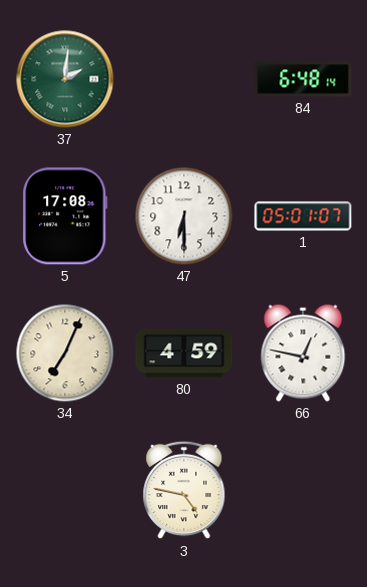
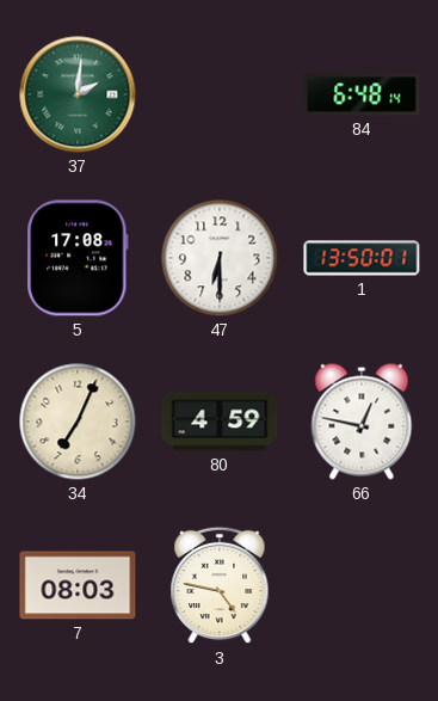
1: 05:01 -> 13:50 (362, 258)
7: none -> 08:03 (78, 585)
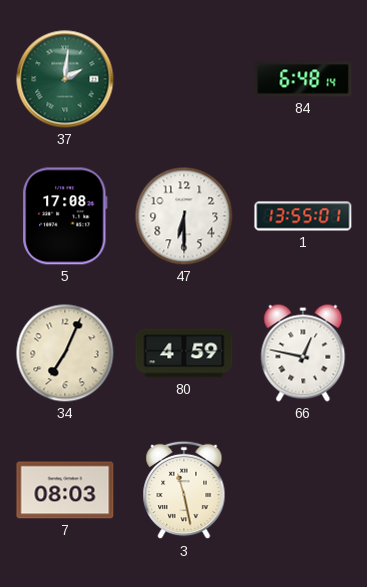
1: 13:50 -> 13:55 (303, 216)
3: 4:47 -> 11:28 (184, 490)
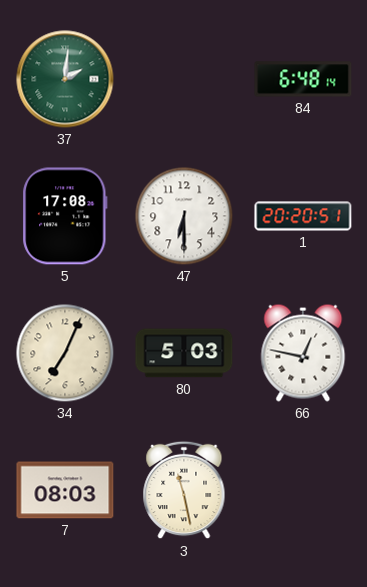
1: 13:55 -> 20:20 (303, 216)
80: 4:59 -> 5:03 (184, 353)
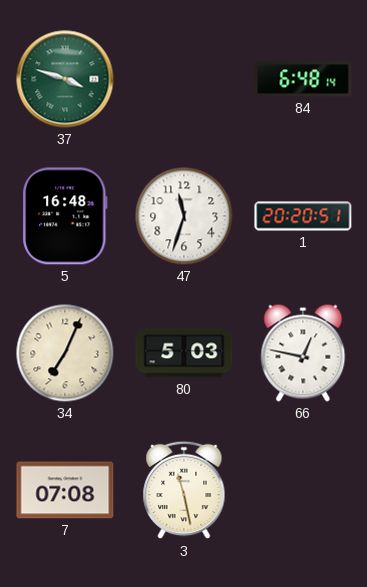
37: 2:01 -> 3:48 (65, 79)
5: 17:08 -> 16:48 (65, 216)
47: 6:30 -> 11:33 (184, 216)
7: 08:03 -> 07:08 (65, 490)
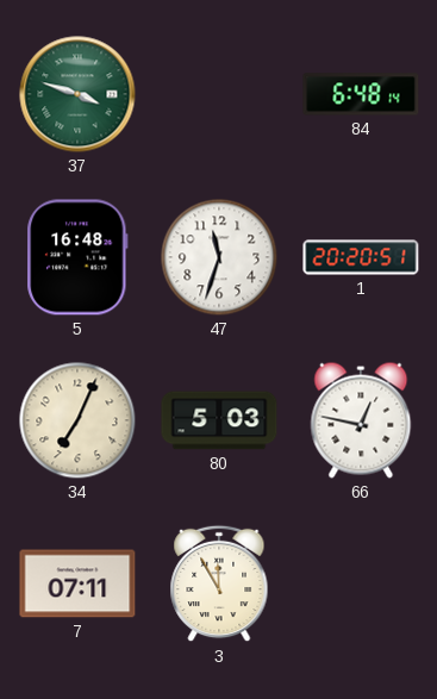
7: 07:08 -> 07:11 (77, 583)
3: 11:28 -> 11:55 (219, 583)
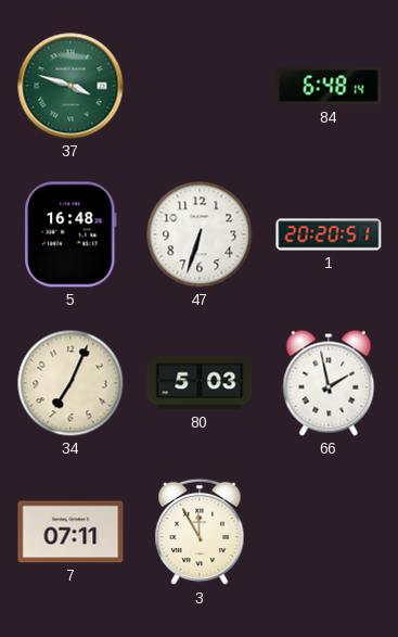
47: 11:33 -> 6:33 (200, 234)
66: 12:47 -> 1:58 (329, 383)
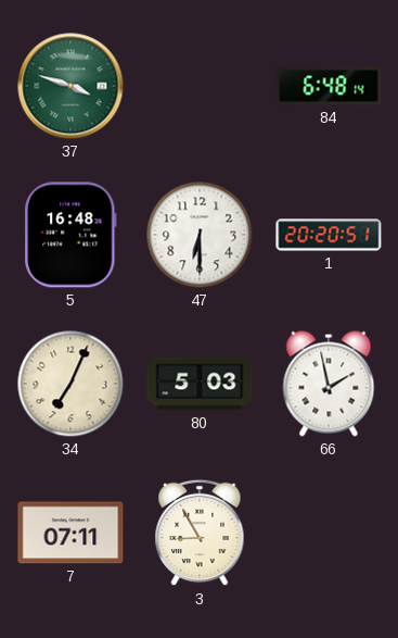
47: 6:33 -> 6:30 (200, 235)
3: 11:55 -> 8:55 (200, 533)
